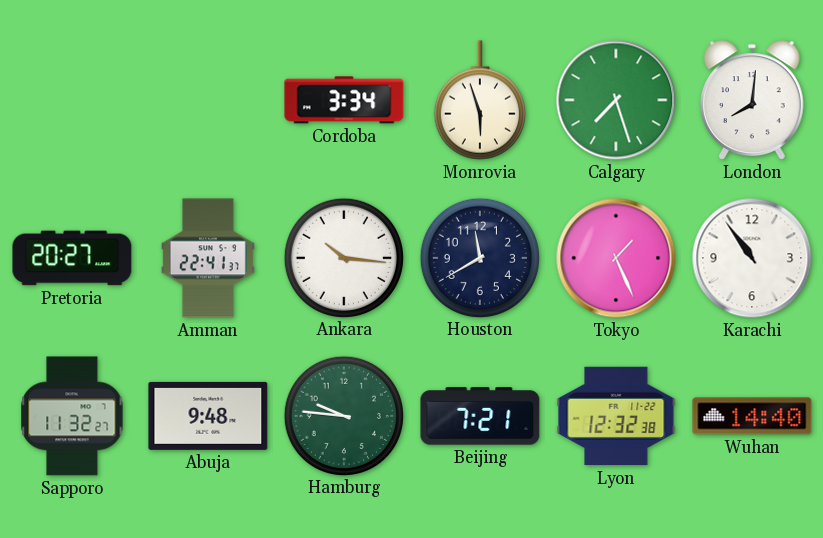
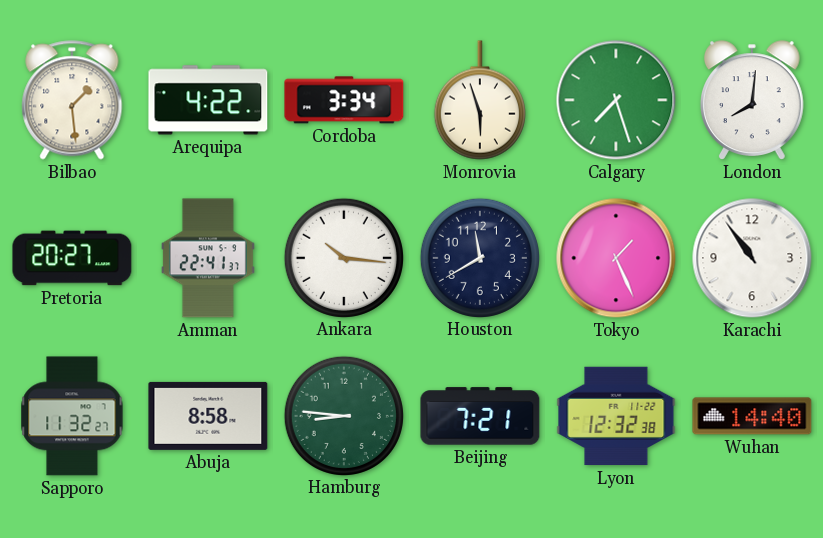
Bilbao: none -> 1:29 (72, 100)
Arequipa: none -> 4:22 (208, 100)
Abuja: 9:48 -> 8:58 (208, 416)
Hamburg: 9:46 -> 8:46 (343, 415)
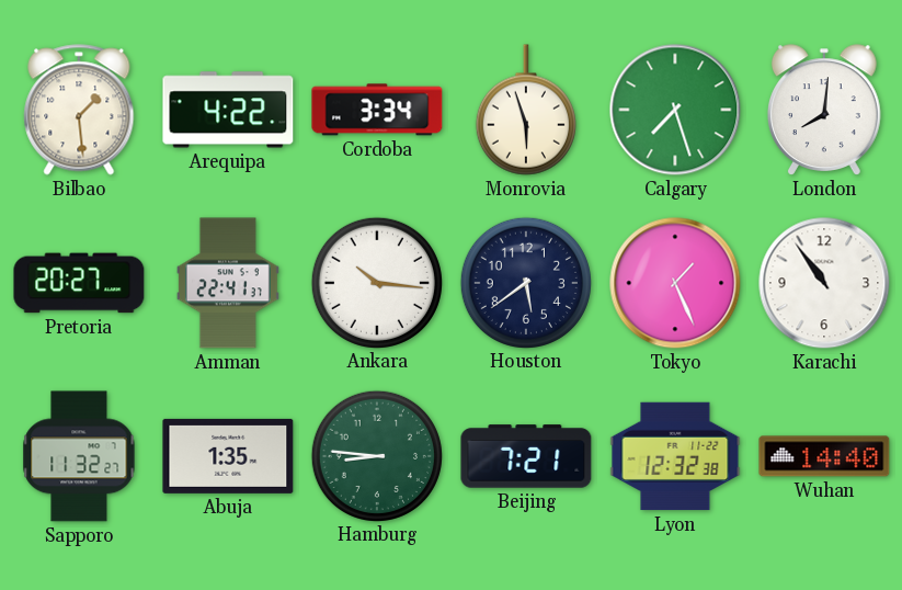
Houston: 11:40 -> 5:39 (525, 282)
Abuja: 8:58 -> 1:35 (228, 456)
